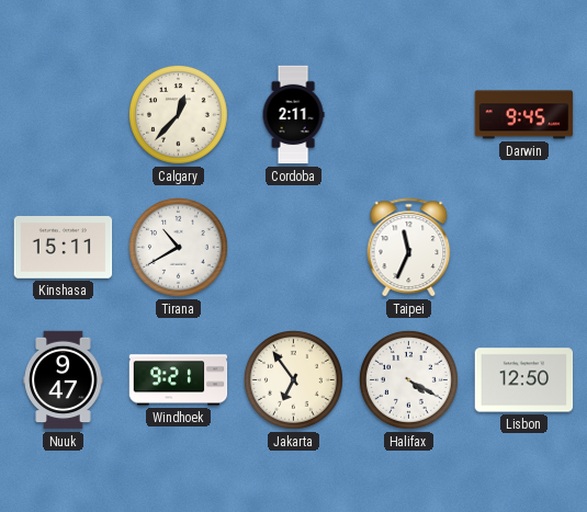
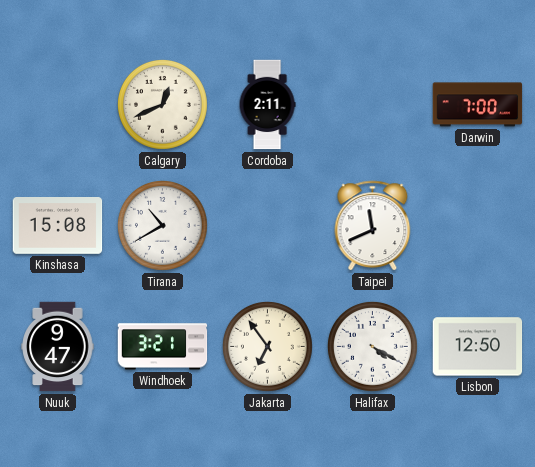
Calgary: 12:37 -> 12:41 (163, 105)
Darwin: 9:45 -> 7:00 (478, 105)
Kinshasa: 15:11 -> 15:08 (58, 226)
Taipei: 11:34 -> 11:41 (373, 226)
Windhoek: 9:21 -> 3:21 (163, 347)
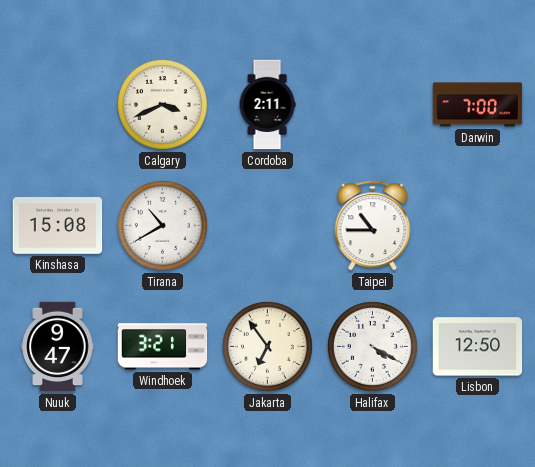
Calgary: 12:41 -> 3:41 (163, 105)
Taipei: 11:41 -> 10:45 (373, 226)
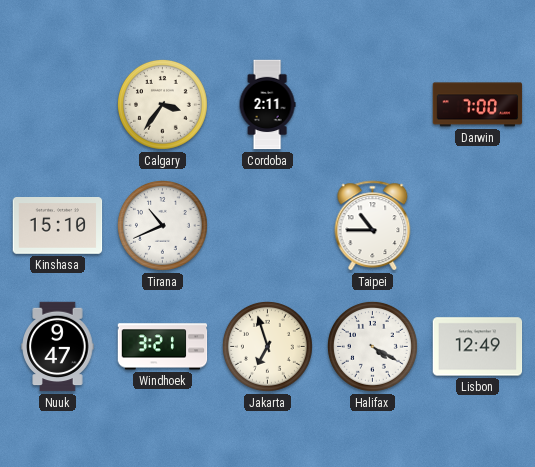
Calgary: 3:41 -> 3:36 (163, 105)
Kinshasa: 15:08 -> 15:10 (58, 226)
Tirana: 10:40 -> 10:41 (163, 226)
Jakarta: 6:54 -> 6:57 (268, 347)
Lisbon: 12:50 -> 12:49 (478, 347)
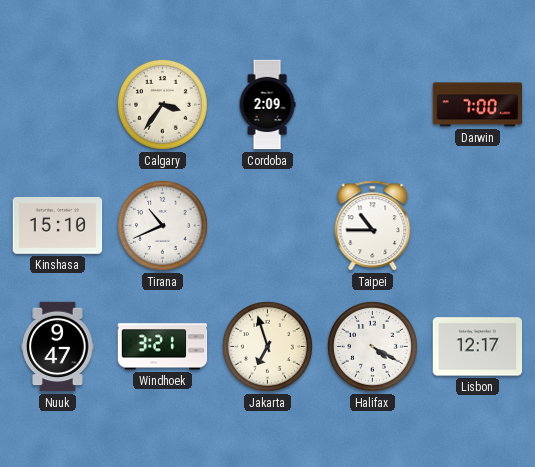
Cordoba: 2:11 -> 2:09 (267, 105)
Lisbon: 12:49 -> 12:17 (478, 347)
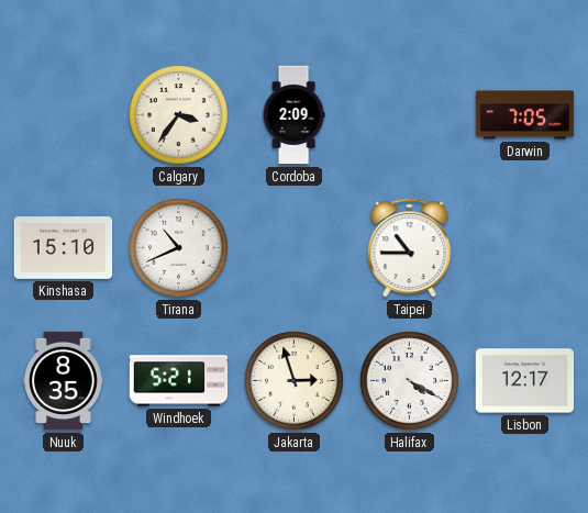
Darwin: 7:00 -> 7:05 (525, 115)
Nuuk: 9:47 -> 8:35 (64, 381)
Windhoek: 3:21 -> 5:21 (179, 381)
Jakarta: 6:57 -> 2:57 (295, 381)
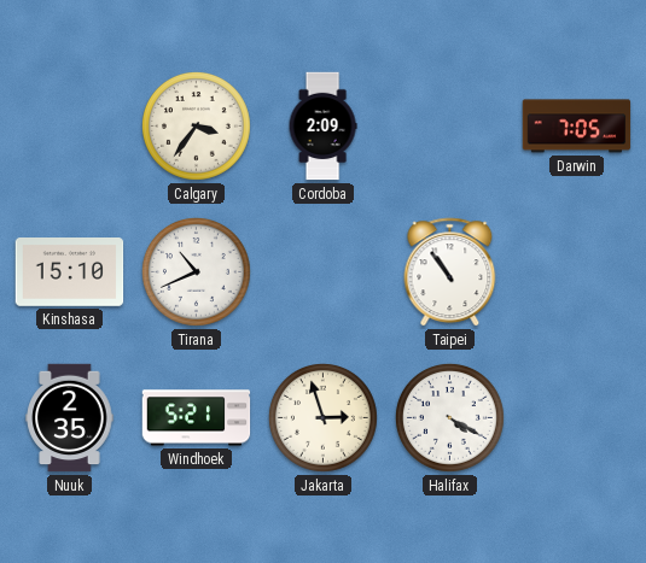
Taipei: 10:45 -> 10:54 (450, 272)
Nuuk: 8:35 -> 2:35 (70, 418)
Lisbon: 12:17 -> none (525, 381)
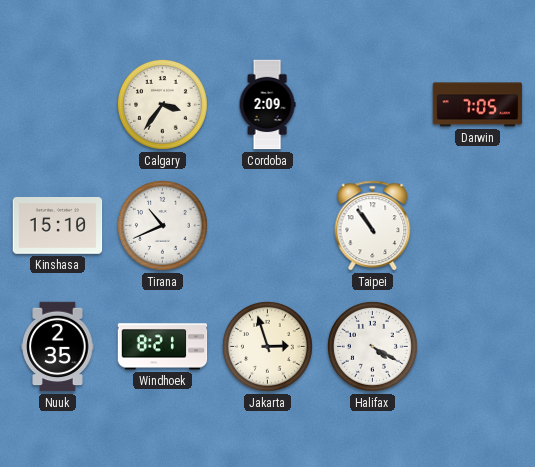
Windhoek: 5:21 -> 8:21 (163, 347)
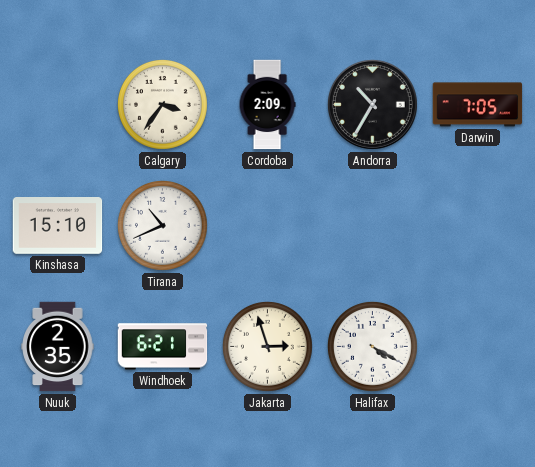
Andorra: none -> 10:35 (372, 104)
Taipei: 10:54 -> none (373, 226)
Windhoek: 8:21 -> 6:21 (163, 347)
